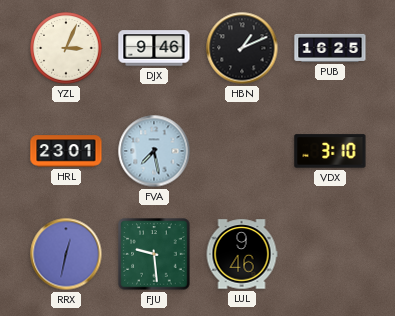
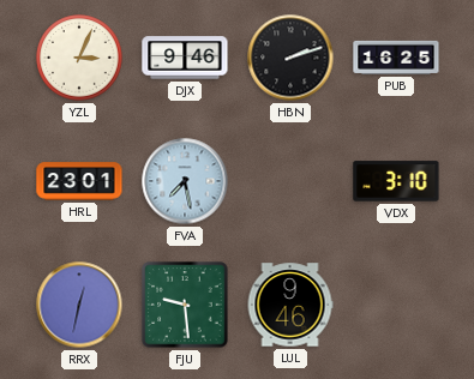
HBN: 1:11 -> 2:12 (290, 58)
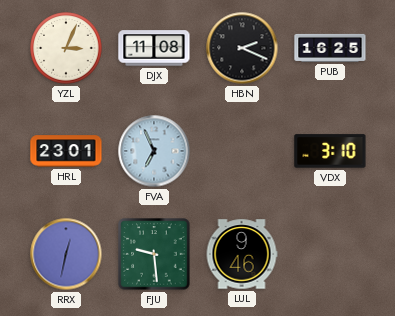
DJX: 9:46 -> 11:08 (154, 48)
HBN: 2:12 -> 2:19 (242, 48)
FVA: 7:28 -> 6:56 (154, 151)
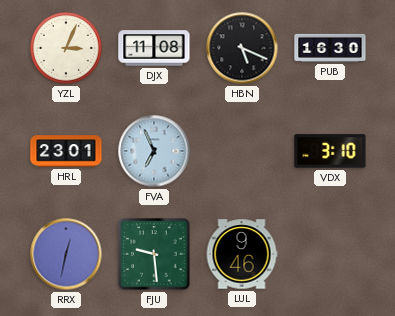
HBN: 2:19 -> 5:19 (242, 48)
PUB: 16:25 -> 16:30 (330, 48)
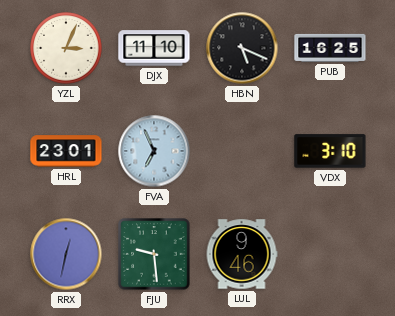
DJX: 11:08 -> 11:10 (154, 48)
PUB: 16:30 -> 16:25 (330, 48)
